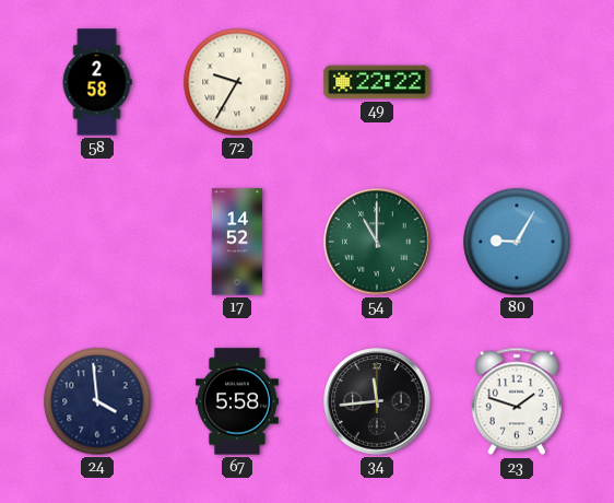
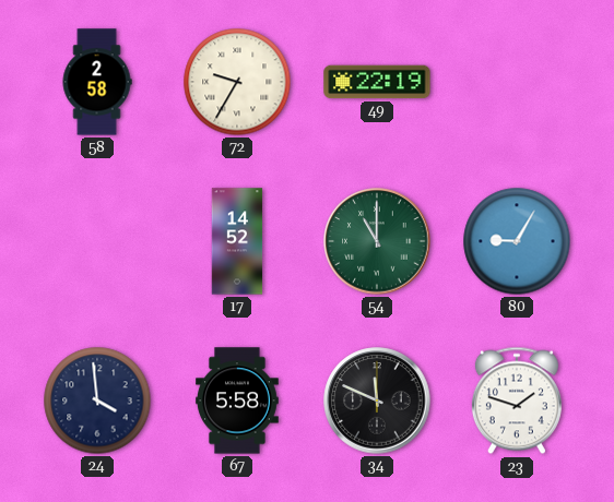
49: 22:22 -> 22:19 (377, 82)
34: 11:44 -> 11:49 (377, 401)
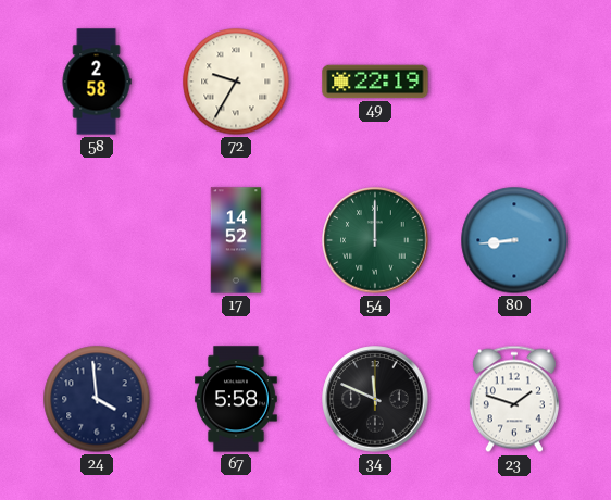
54: 11:00 -> 12:00 (375, 240)
80: 9:05 -> 8:44 (514, 240)
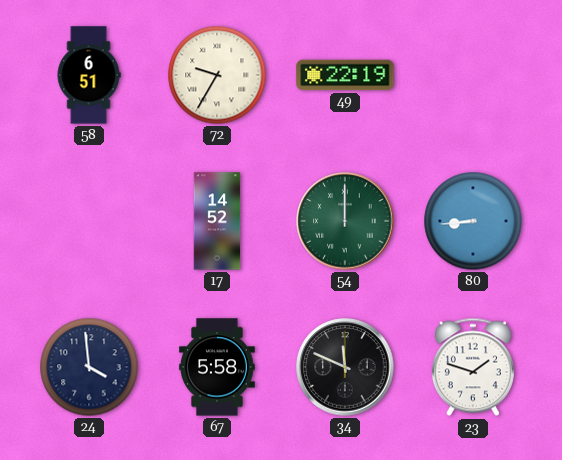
58: 2:58 -> 6:51 (89, 75)
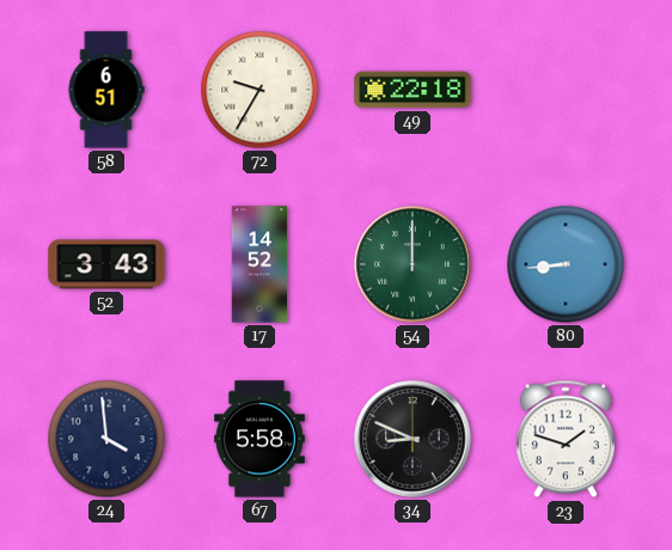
49: 22:19 -> 22:18 (413, 90)
52: none -> 3:43 (106, 264)
34: 11:49 -> 8:49 (413, 439)
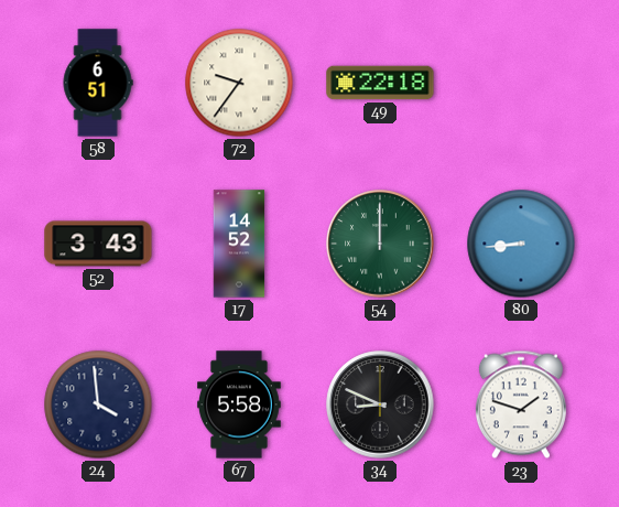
72: 9:35 -> 9:36 (239, 83)
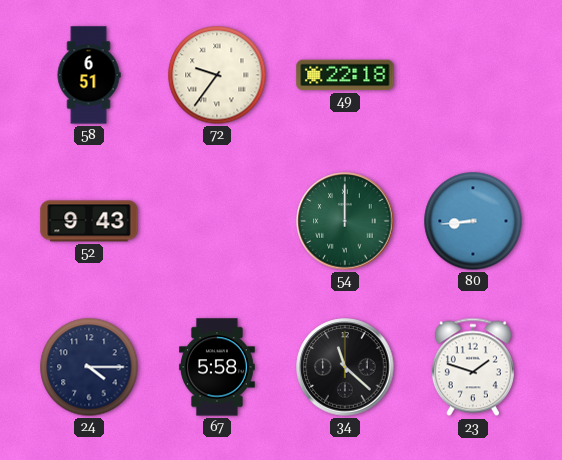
52: 3:43 -> 9:43 (89, 221)
17: 14:52 -> none (239, 244)
24: 3:59 -> 4:15 (89, 367)
34: 8:49 -> 11:22 (345, 367)
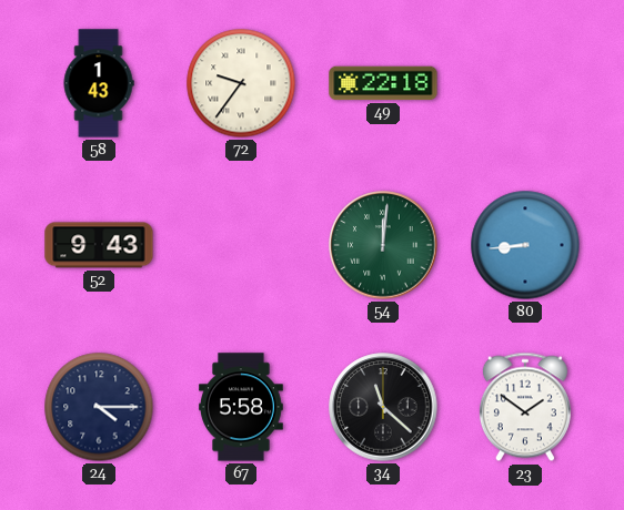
58: 6:51 -> 1:43 (99, 83)
54: 12:00 -> 12:01 (383, 245)
23: 1:48 -> 1:51 (525, 407)
